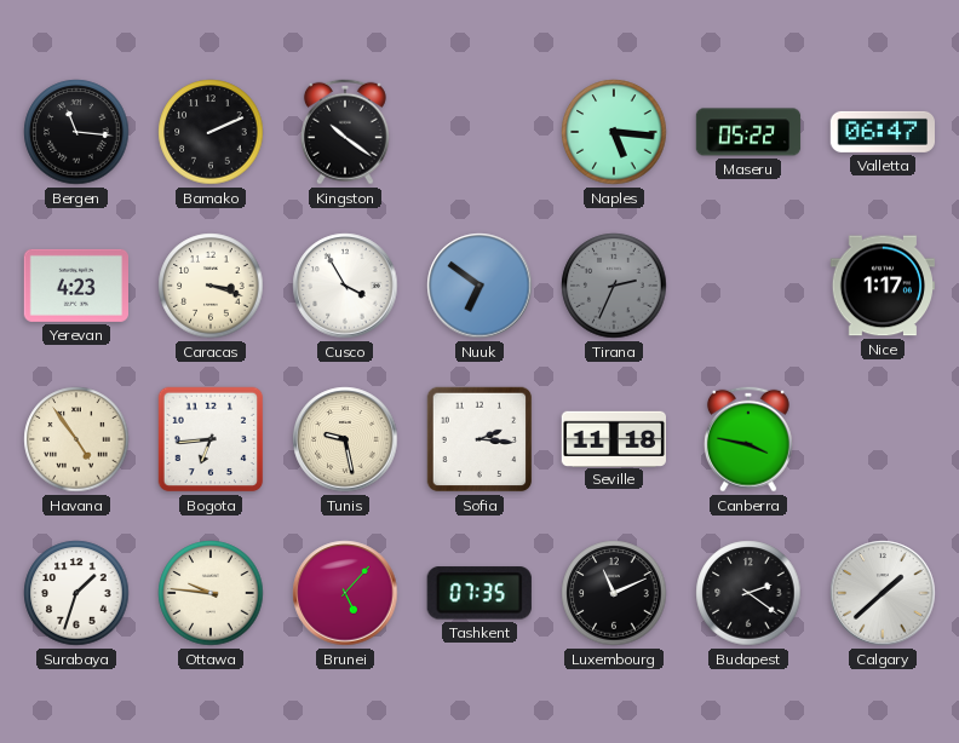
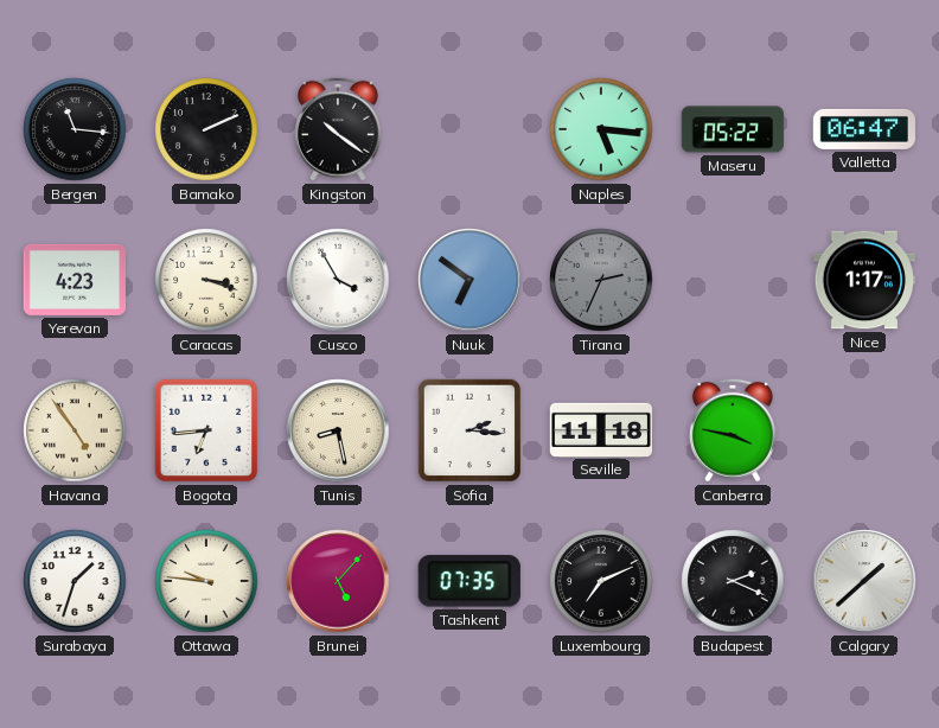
Tunis: 9:28 -> 8:28 (338, 430)
Luxembourg: 11:11 -> 7:11 (601, 581)
Budapest: 2:21 -> 2:19 (733, 581)
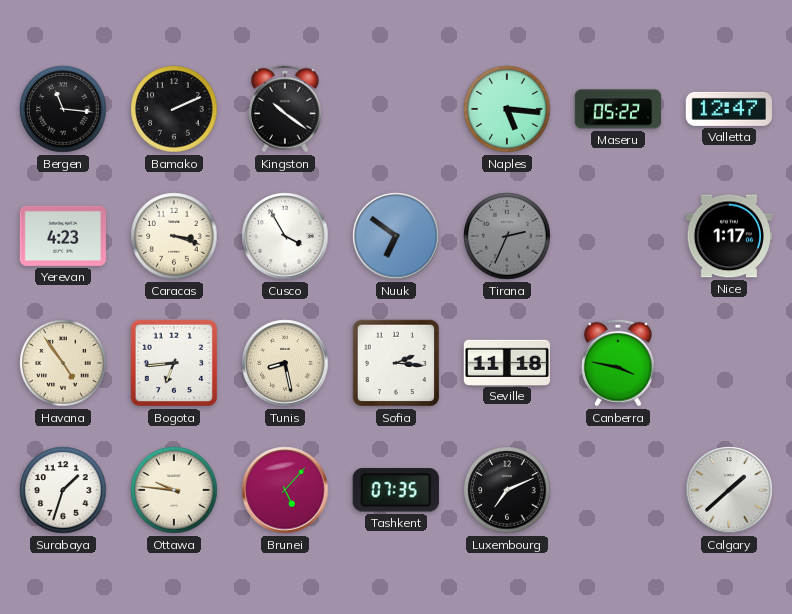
Valletta: 06:47 -> 12:47 (728, 109)
Budapest: 2:19 -> none (733, 581)
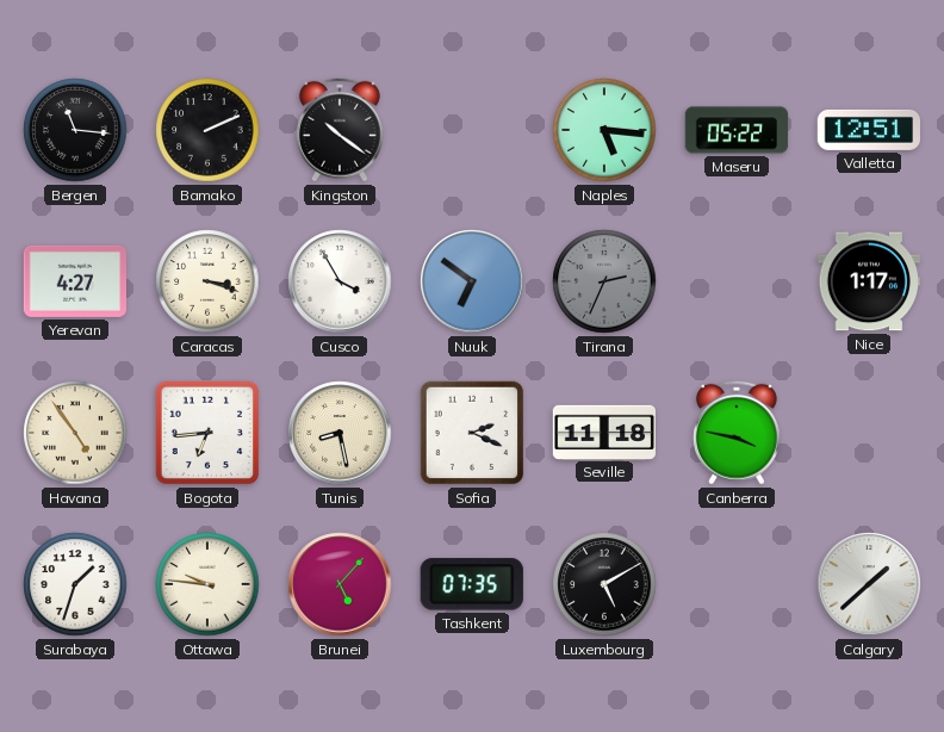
Valletta: 12:47 -> 12:51 (868, 130)
Yerevan: 4:23 -> 4:27 (74, 281)
Sofia: 2:16 -> 2:19 (472, 433)
Luxembourg: 7:11 -> 5:10 (604, 584)
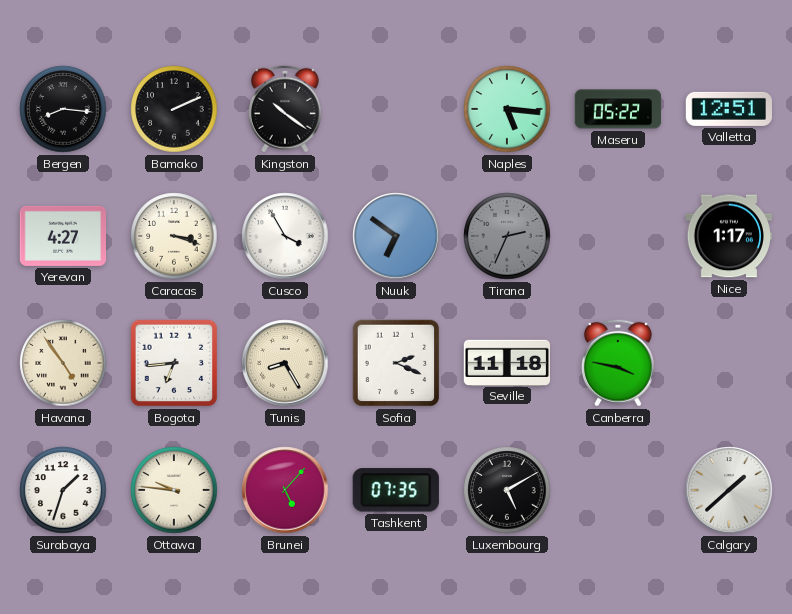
Bergen: 11:16 -> 8:16 (63, 109)
Tunis: 8:28 -> 8:25 (285, 363)
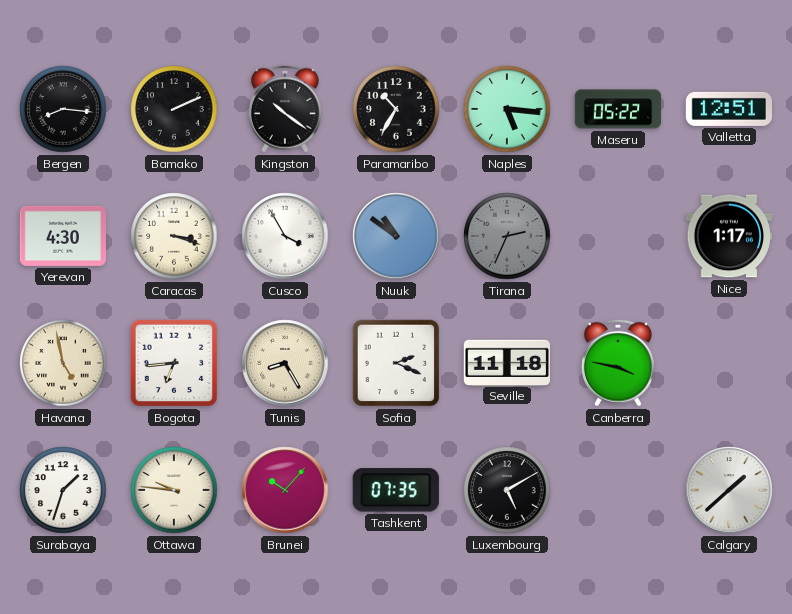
Paramaribo: none -> 10:35 (396, 109)
Yerevan: 4:27 -> 4:30 (62, 236)
Nuuk: 6:51 -> 10:51 (396, 236)
Havana: 4:54 -> 4:58 (63, 363)
Brunei: 5:07 -> 10:07 (285, 490)
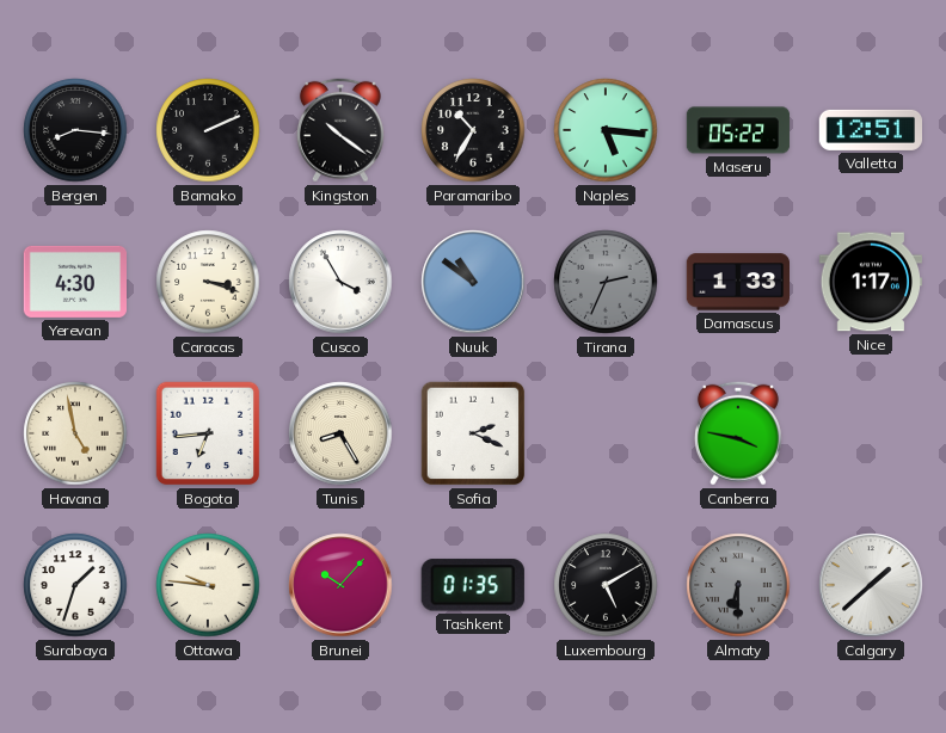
Damascus: none -> 1:33 (737, 282)
Seville: 11:18 -> none (506, 362)
Tashkent: 07:35 -> 01:35 (473, 585)
Almaty: none -> 6:30 (738, 585)
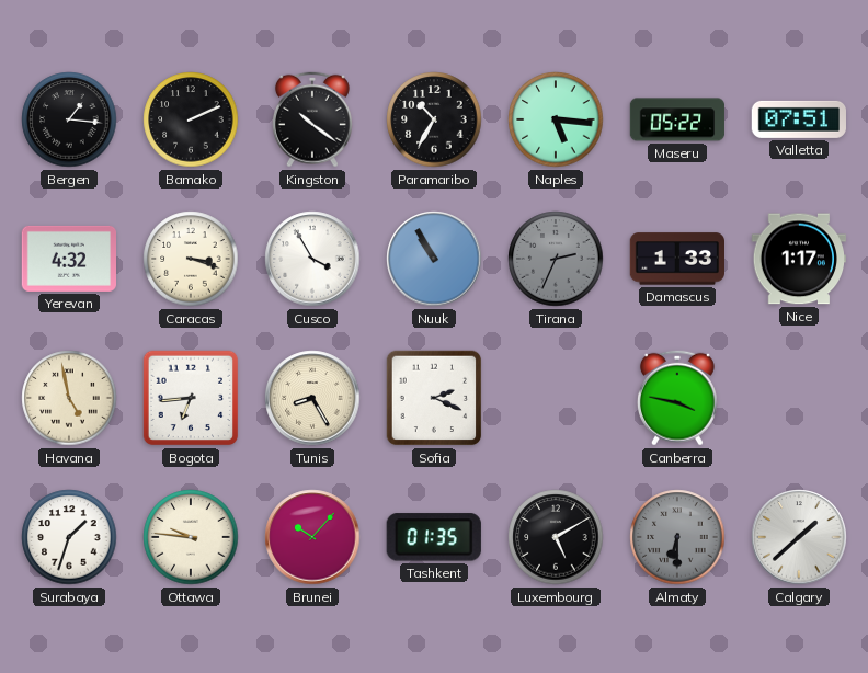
Bergen: 8:16 -> 1:16 (69, 119)
Valletta: 12:51 -> 07:51 (798, 119)
Yerevan: 4:30 -> 4:32 (68, 259)
Nuuk: 10:51 -> 10:55 (434, 259)
